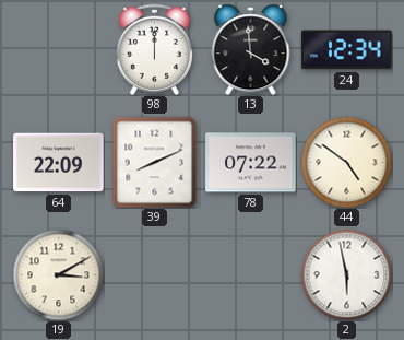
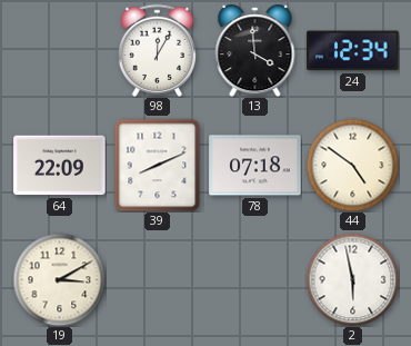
98: 12:00 -> 12:05 (157, 50)
78: 07:22 -> 07:18 (255, 166)
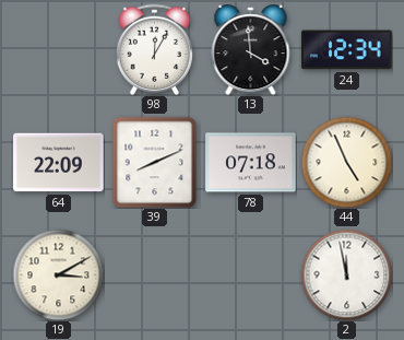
44: 4:51 -> 4:56 (346, 162)
2: 5:58 -> 11:58 (346, 274)
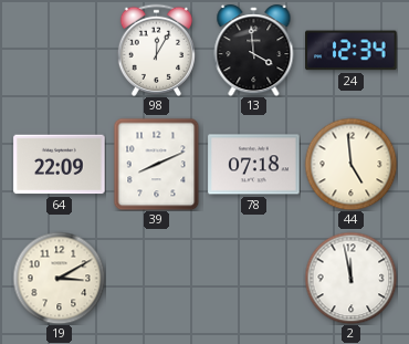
44: 4:56 -> 4:59 (350, 164)
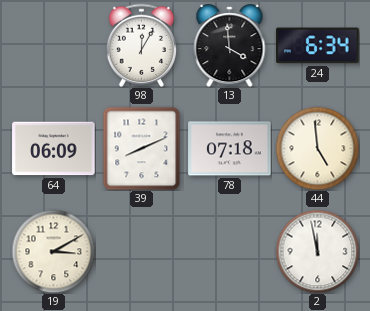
24: 12:34 -> 6:34 (318, 46)
64: 22:09 -> 06:09 (54, 149)
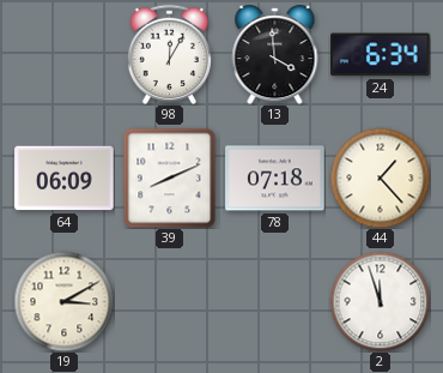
44: 4:59 -> 1:23 (380, 178)
2: 11:58 -> 11:57 (380, 301)
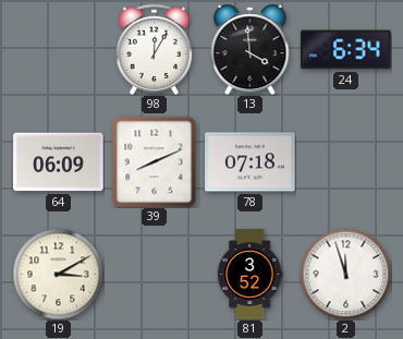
44: 1:23 -> none (380, 178)
81: none -> 3:52 (249, 275)
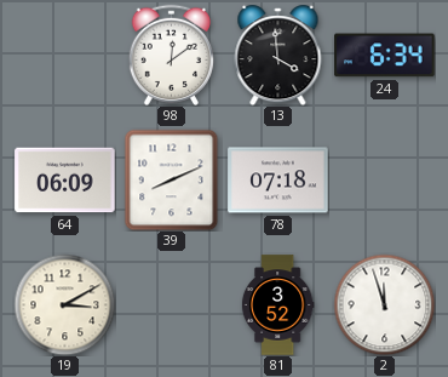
98: 12:05 -> 12:09 (171, 55)
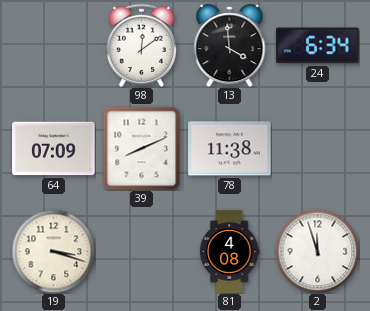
64: 06:09 -> 07:09 (54, 149)
78: 07:18 -> 11:38 (230, 149)
19: 3:10 -> 3:18 (53, 251)
81: 3:52 -> 4:08 (229, 252)
